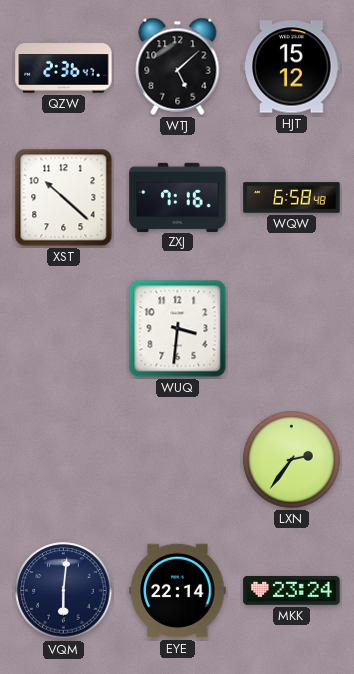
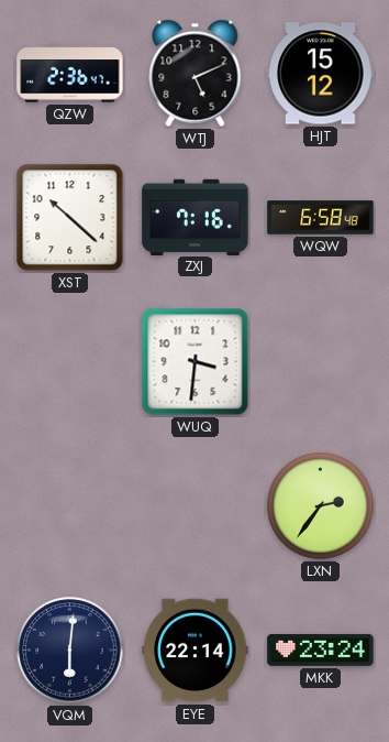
WTJ: 5:08 -> 5:11 (196, 73)
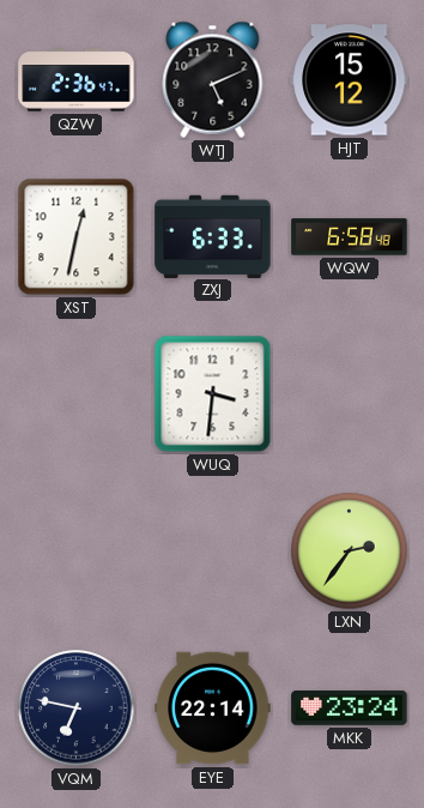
XST: 10:22 -> 12:32 (77, 237)
ZXJ: 7:16 -> 6:33 (213, 236)
VQM: 6:01 -> 6:47 (77, 708)
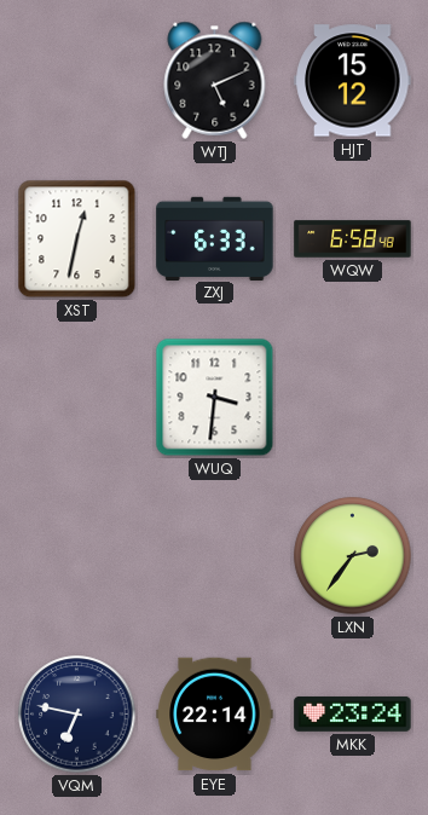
QZW: 2:36 -> none (77, 80)
